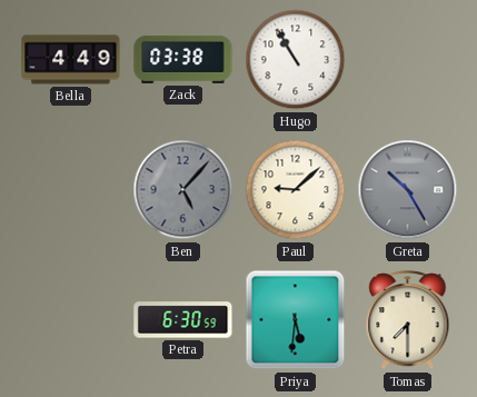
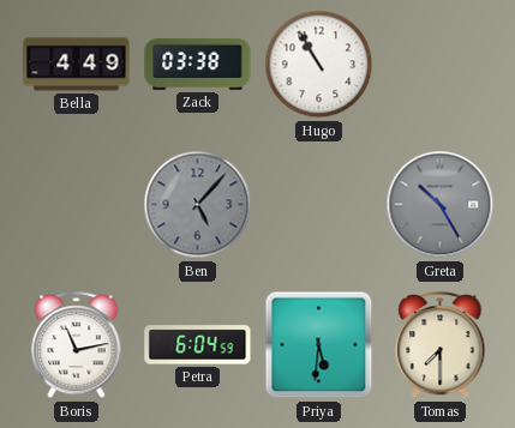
Paul: 9:08 -> none (296, 190)
Boris: none -> 11:13 (77, 345)
Petra: 6:30 -> 6:04 (198, 345)
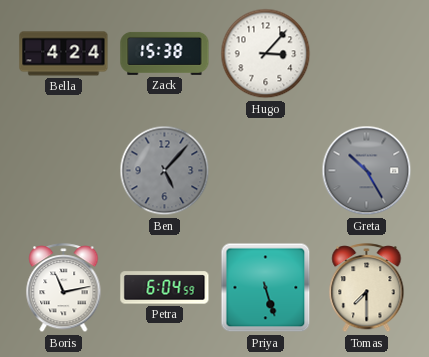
Bella: 4:49 -> 4:24 (64, 54)
Zack: 03:38 -> 15:38 (165, 53)
Hugo: 10:55 -> 3:07 (266, 54)
Priya: 5:31 -> 5:27 (266, 288)
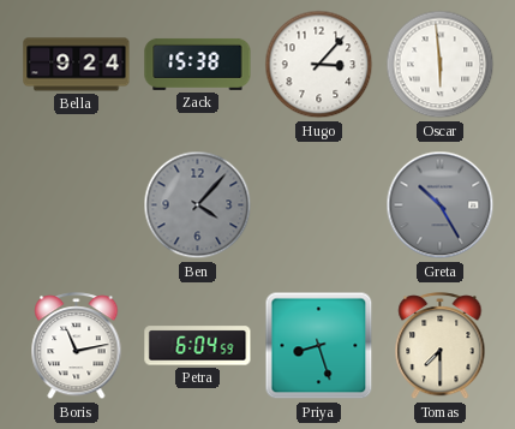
Bella: 4:24 -> 9:24 (77, 65)
Oscar: none -> 5:59 (441, 65)
Ben: 5:07 -> 4:07 (198, 205)
Priya: 5:27 -> 8:27 (319, 346)
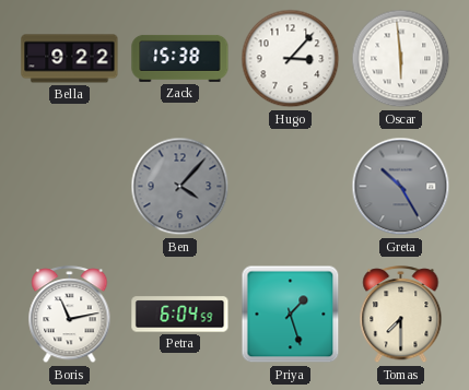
Bella: 9:24 -> 9:22 (70, 59)
Priya: 8:27 -> 1:27 (291, 315)
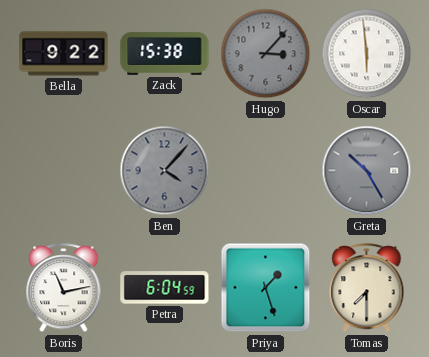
Hugo dial: white -> grey (266, 54)
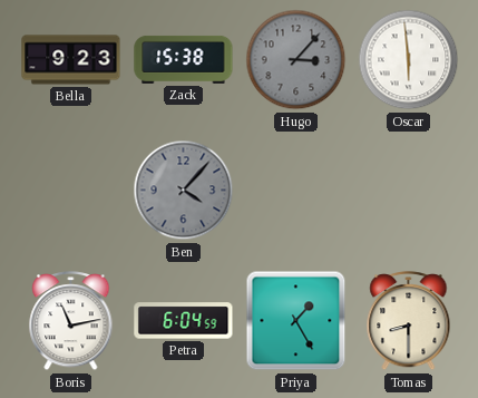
Bella: 9:22 -> 9:23 (71, 60)
Greta: 10:25 -> none (367, 171)
Priya: 1:27 -> 1:25 (296, 321)
Tomas: 7:30 -> 8:30 (409, 321)
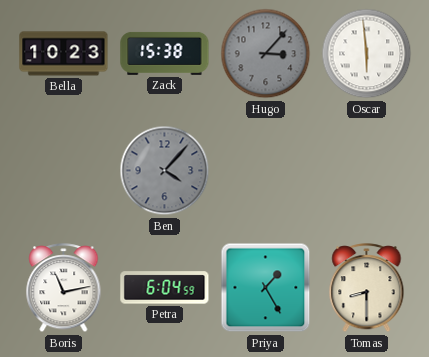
Bella: 9:23 -> 10:23 (64, 54)
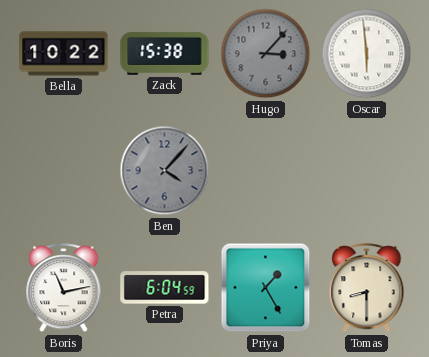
Bella: 10:23 -> 10:22 (64, 54)
